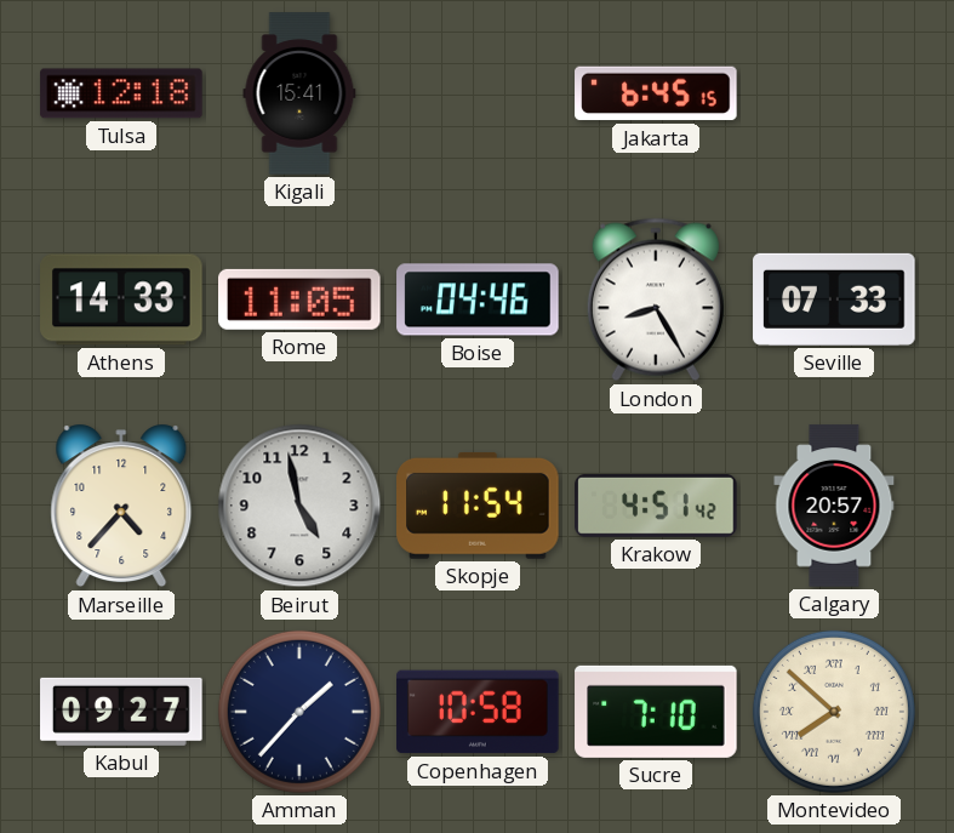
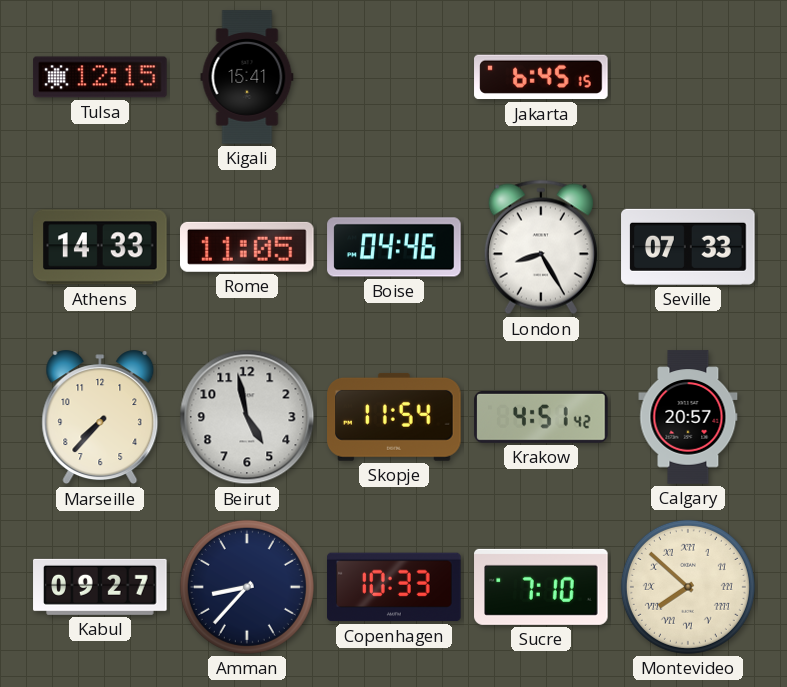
Tulsa: 12:18 -> 12:15 (100, 77)
Marseille: 4:37 -> 7:37 (100, 417)
Amman: 1:37 -> 8:37 (247, 587)
Copenhagen: 10:58 -> 10:33 (394, 587)
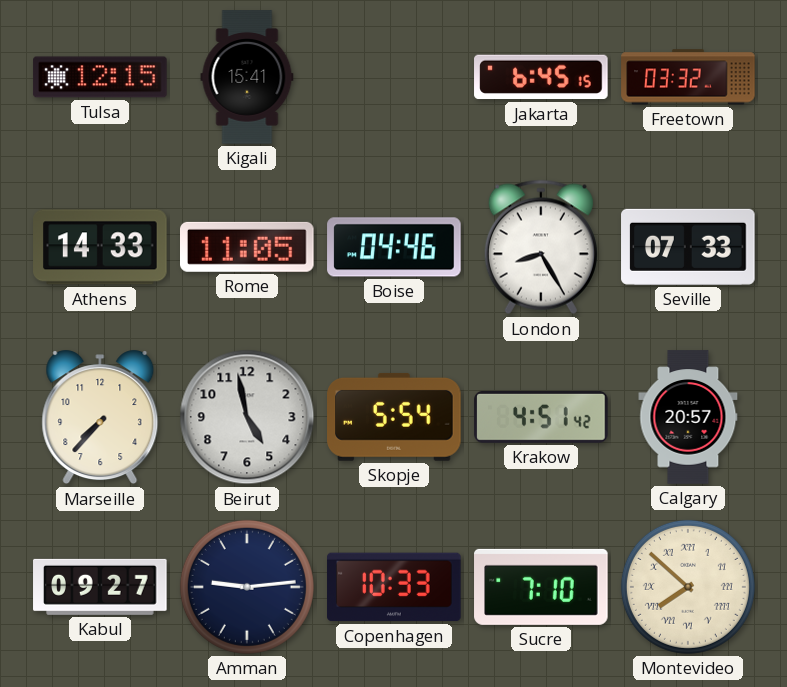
Freetown: none -> 03:32 (688, 77)
Skopje: 11:54 -> 5:54 (394, 417)
Amman: 8:37 -> 9:14 (247, 587)
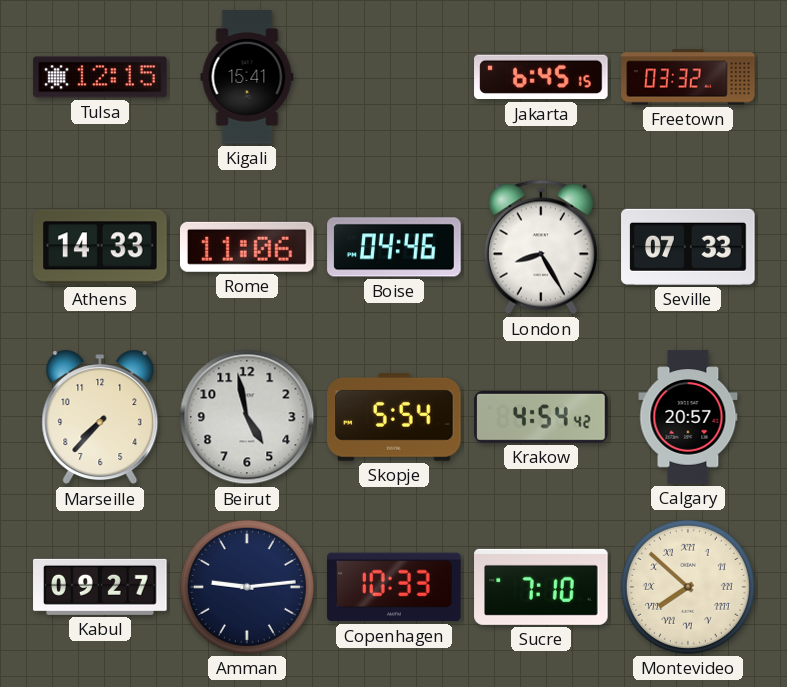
Rome: 11:05 -> 11:06 (248, 247)
Krakow: 4:51 -> 4:54 (541, 417)
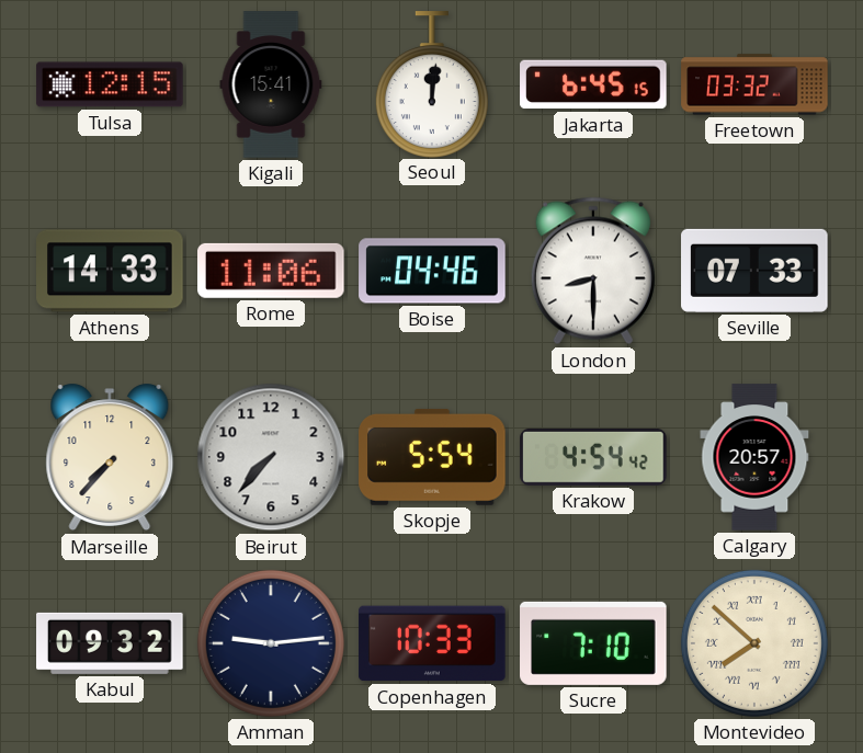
Seoul: none -> 12:01 (432, 84)
London: 8:25 -> 8:30 (593, 271)
Beirut: 4:58 -> 7:37 (271, 457)
Kabul: 09:27 -> 09:32 (110, 643)
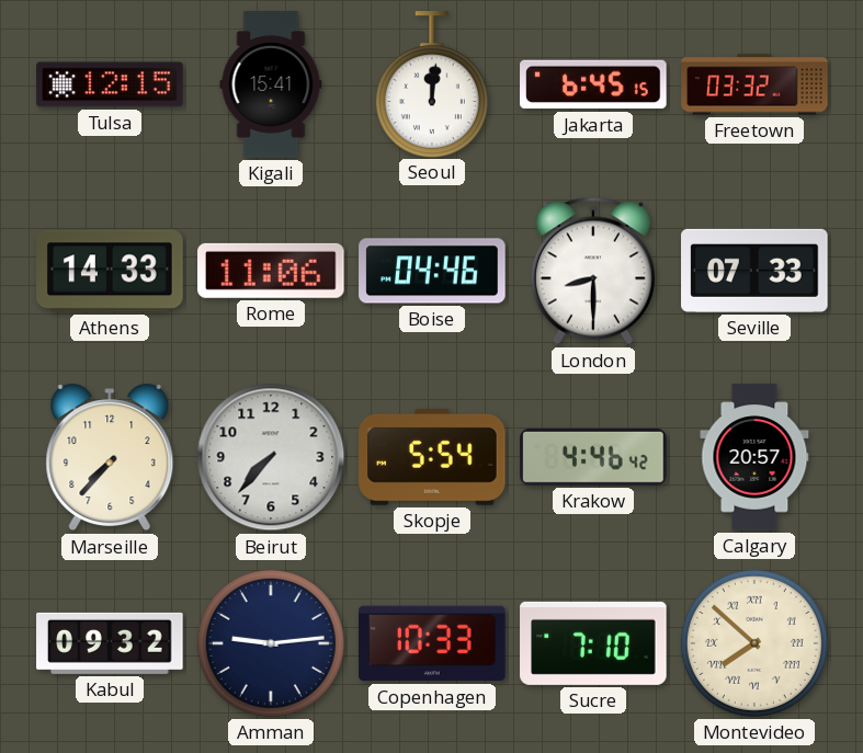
Krakow: 4:54 -> 4:46 (593, 457)
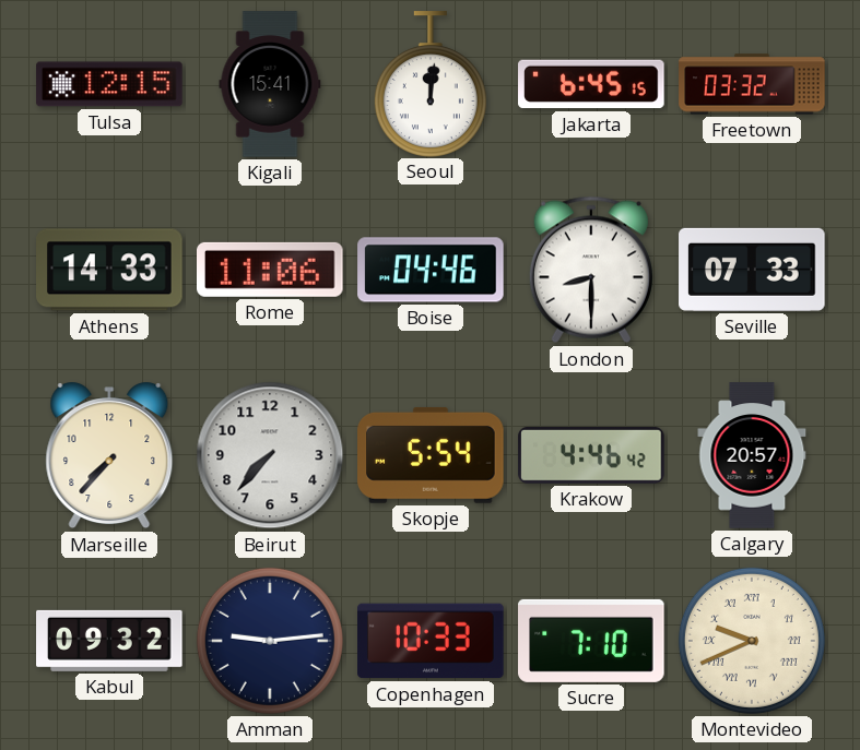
Montevideo: 7:52 -> 9:41 (752, 641)
